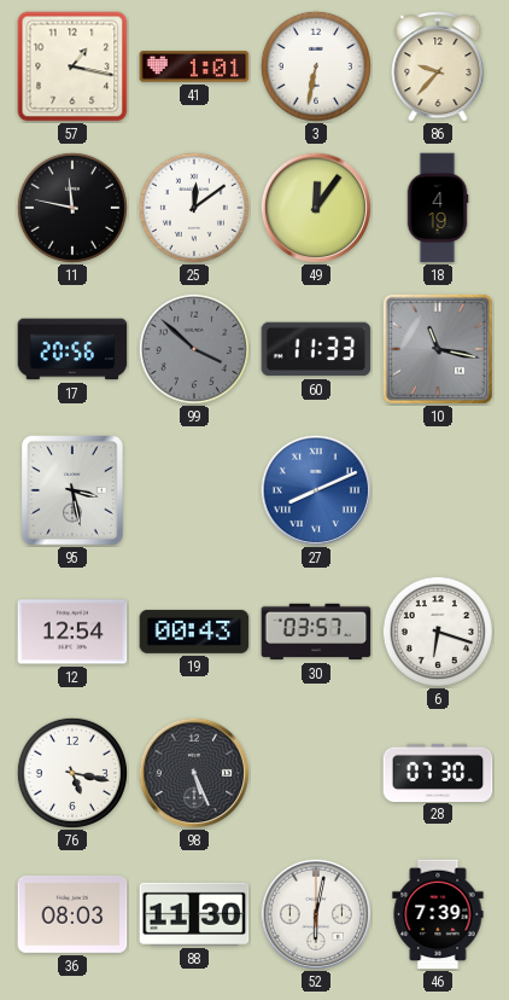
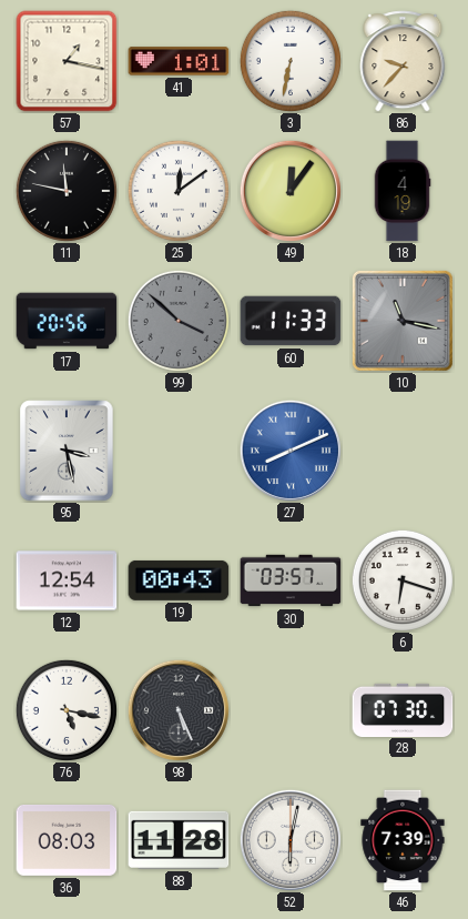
88: 11:30 -> 11:28 (179, 840)
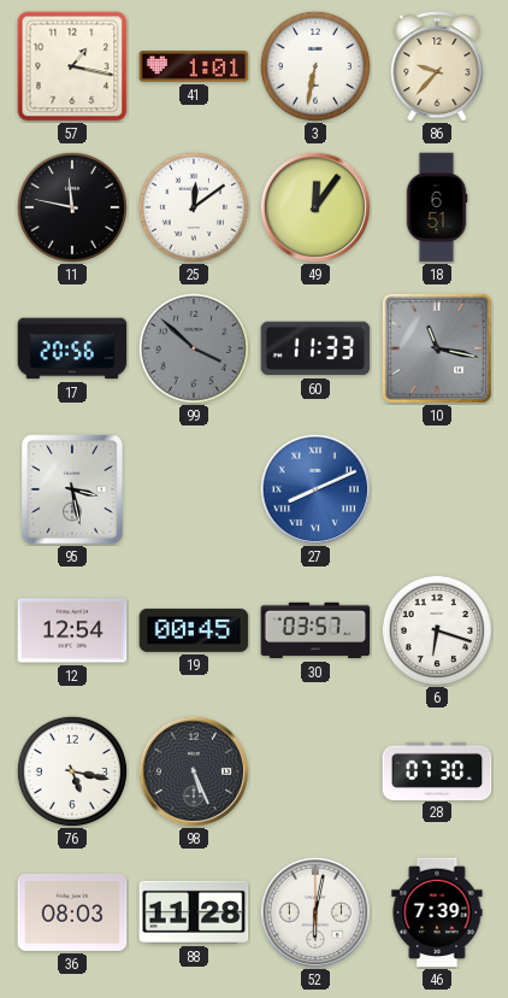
18: 4:19 -> 6:51 (437, 207)
19: 00:43 -> 00:45 (194, 630)
